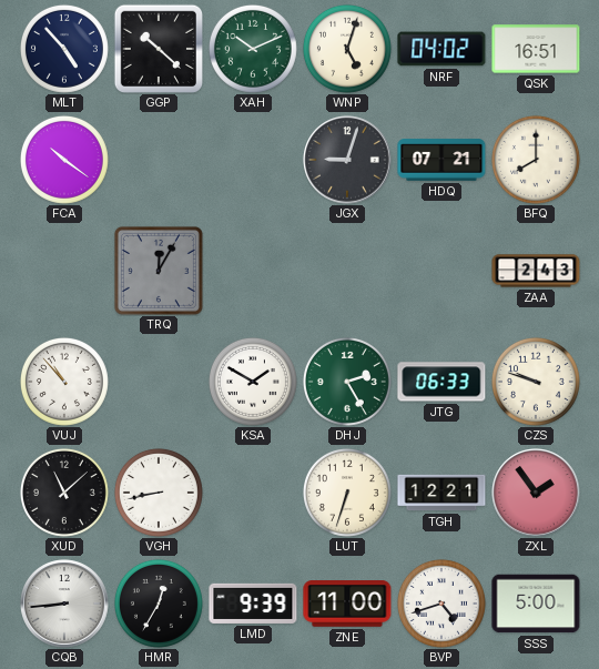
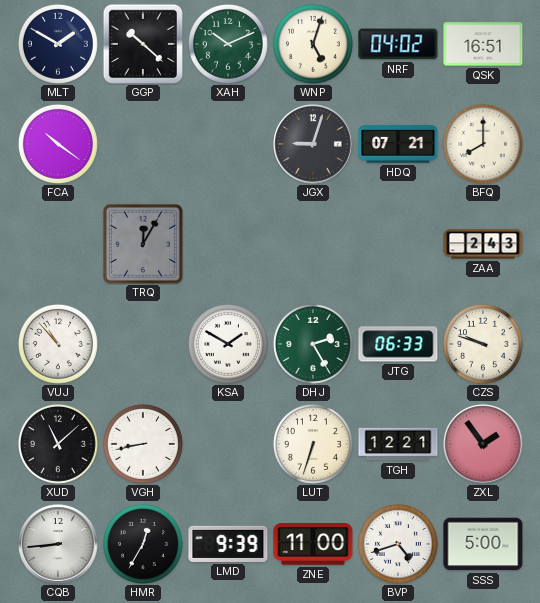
MLT: 4:53 -> 1:50 (58, 44)
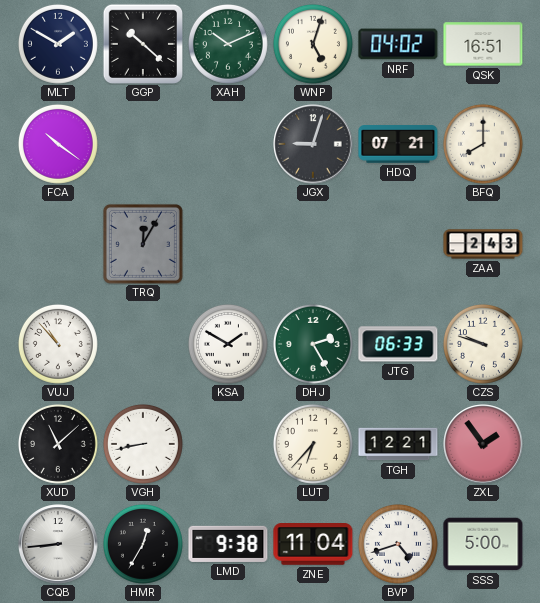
LUT: 6:33 -> 6:37 (313, 444)
LMD: 9:39 -> 9:38 (228, 544)
ZNE: 11:00 -> 11:04 (313, 545)
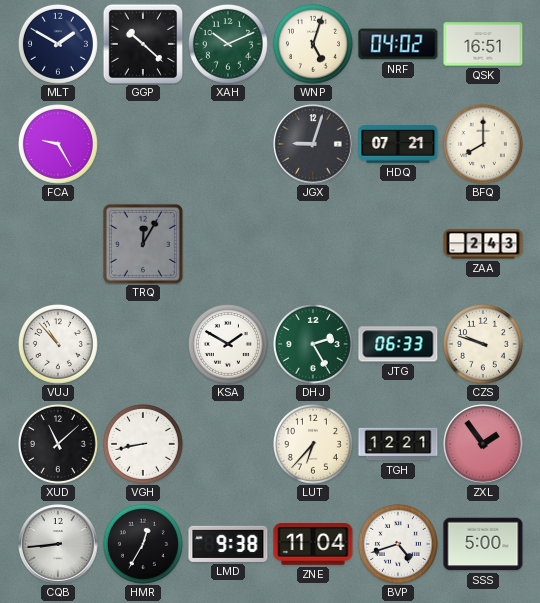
FCA: 10:21 -> 9:25 (58, 144)
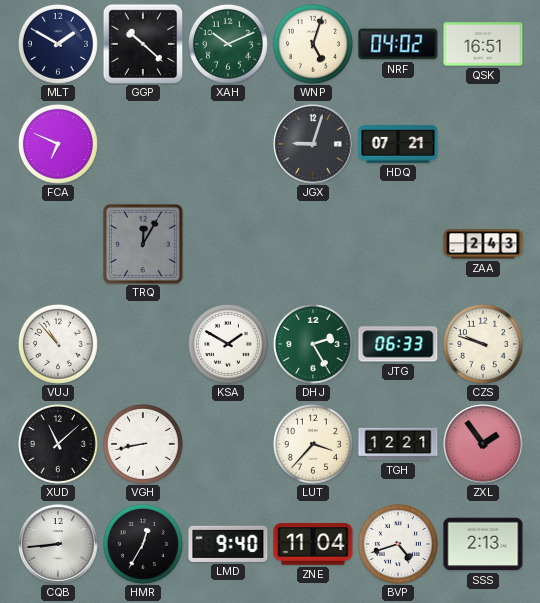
FCA: 9:25 -> 6:49 (58, 144)
BFQ: 8:00 -> none (483, 144)
LUT: 6:37 -> 3:37 (313, 444)
LMD: 9:38 -> 9:40 (228, 544)
SSS: 5:00 -> 2:13 (483, 544)
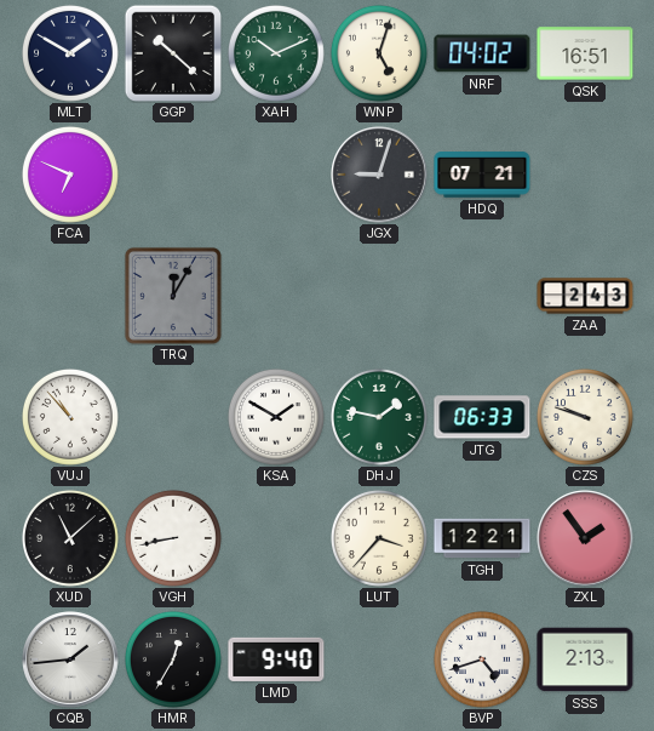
DHJ: 2:25 -> 1:47 (379, 417)
CQB: 8:44 -> 1:44 (70, 659)
ZNE: 11:04 -> none (313, 545)
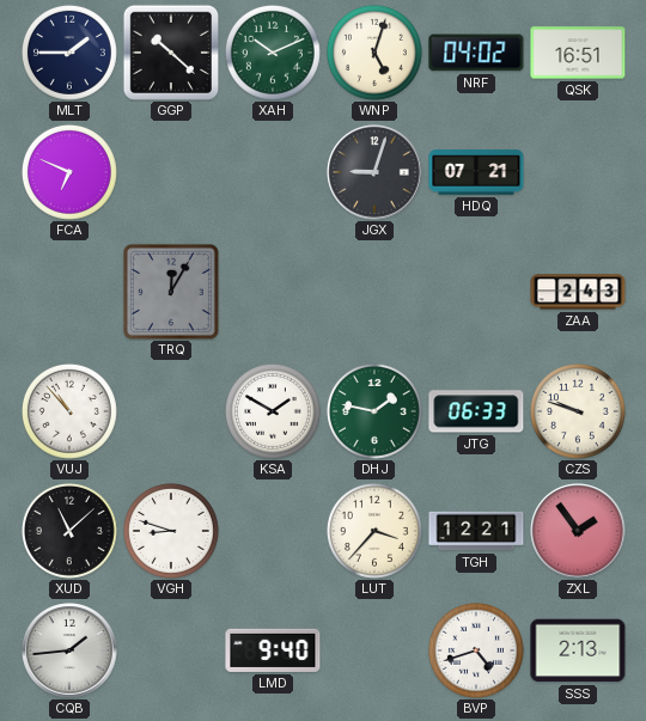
MLT: 1:50 -> 1:45 (69, 53)
VGH: 8:43 -> 8:48 (171, 531)
HMR: 12:35 -> none (173, 659)
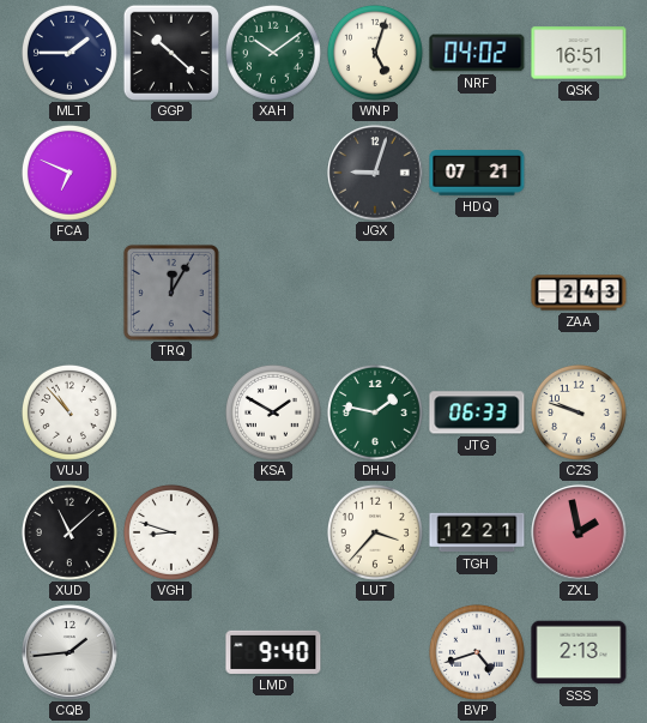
XAH: 10:11 -> 10:09 (273, 53)
ZXL: 1:54 -> 1:58 (579, 532)
